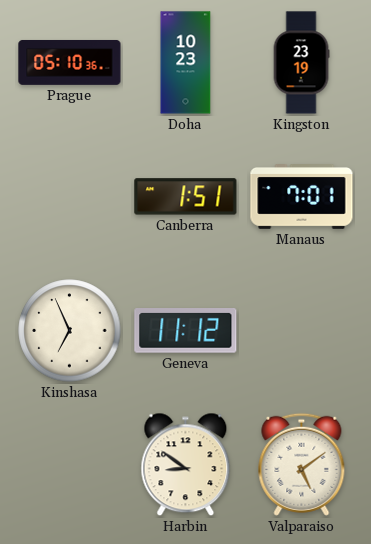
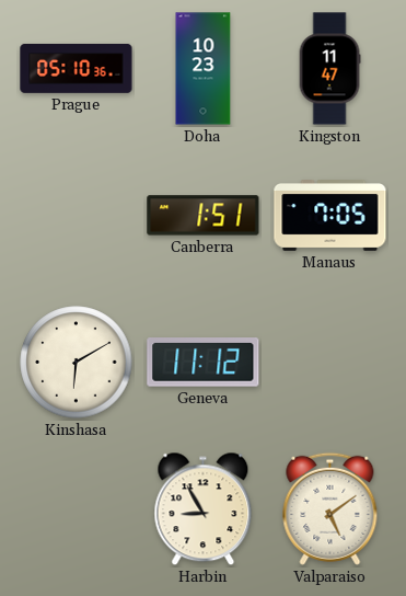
Kingston: 23:19 -> 11:47 (329, 69)
Manaus: 7:01 -> 7:05 (330, 216)
Kinshasa: 6:56 -> 6:10 (77, 363)
Harbin: 8:51 -> 8:55 (204, 509)
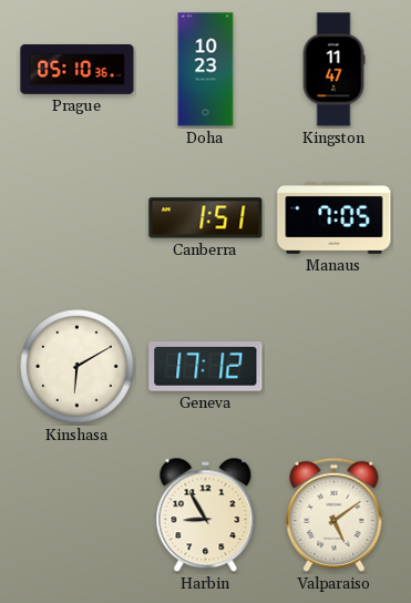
Geneva: 11:12 -> 17:12 (206, 367)
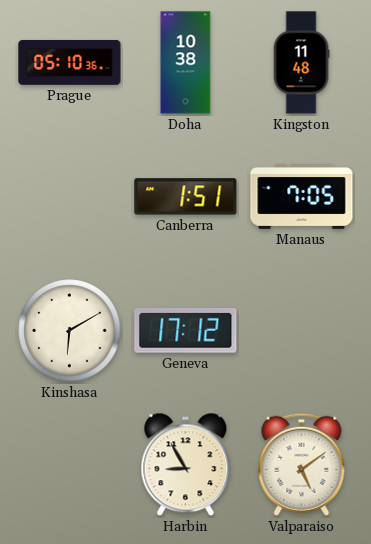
Doha: 10:23 -> 10:38 (186, 63)
Kingston: 11:47 -> 11:48 (301, 63)
